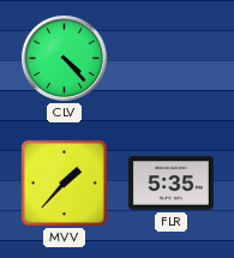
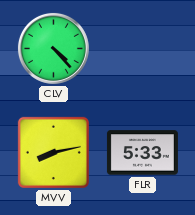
MVV: 1:37 -> 8:13 (53, 152)
FLR: 5:35 -> 5:33 (142, 153)
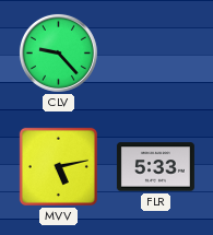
CLV: 4:23 -> 9:23 (58, 52)
MVV: 8:13 -> 5:13 (58, 166)
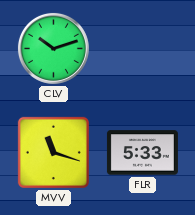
CLV: 9:23 -> 10:12 (53, 48)
MVV: 5:13 -> 11:18 (53, 152)
